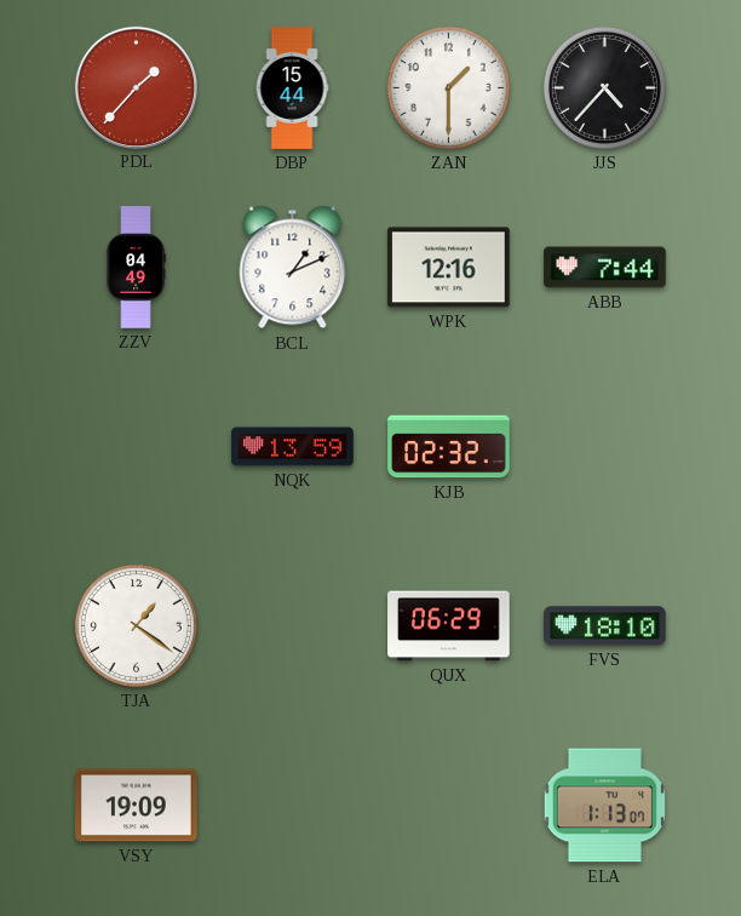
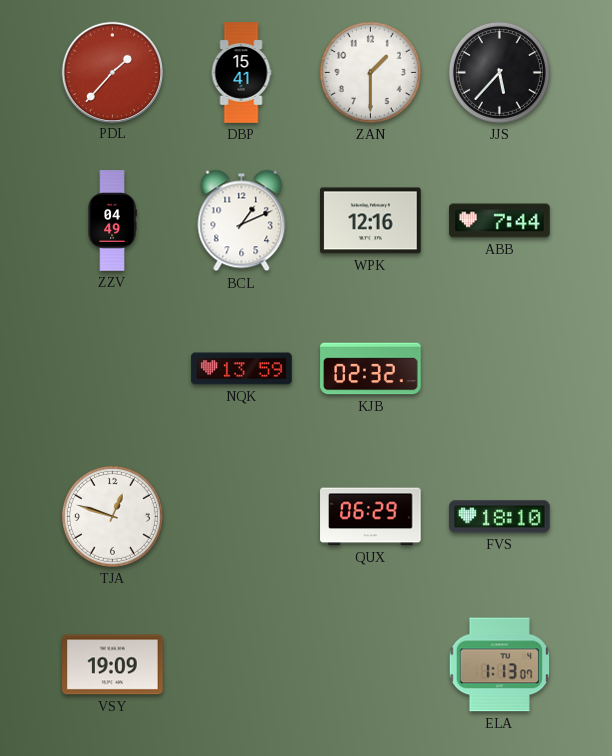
DBP: 15:44 -> 15:41 (241, 73)
JJS: 4:37 -> 5:37 (499, 72)
TJA: 1:21 -> 12:48 (112, 516)
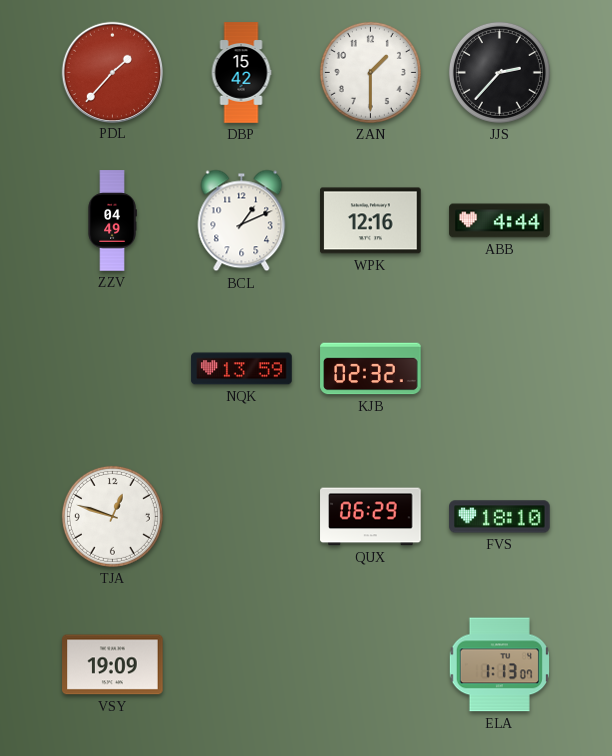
DBP: 15:41 -> 15:42 (241, 73)
JJS: 5:37 -> 2:37 (499, 72)
ABB: 7:44 -> 4:44 (500, 221)
